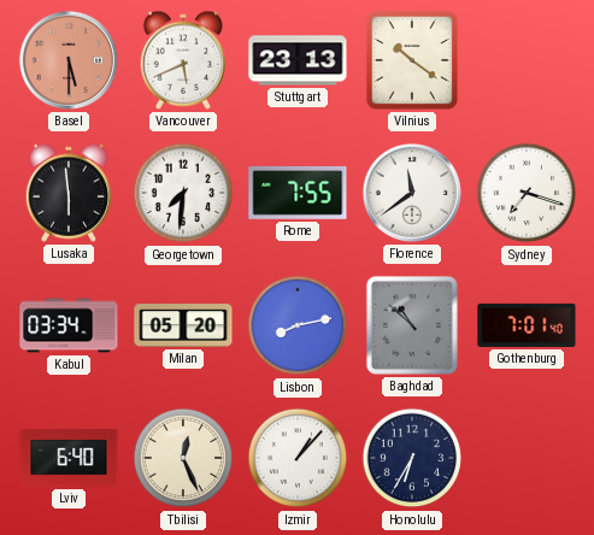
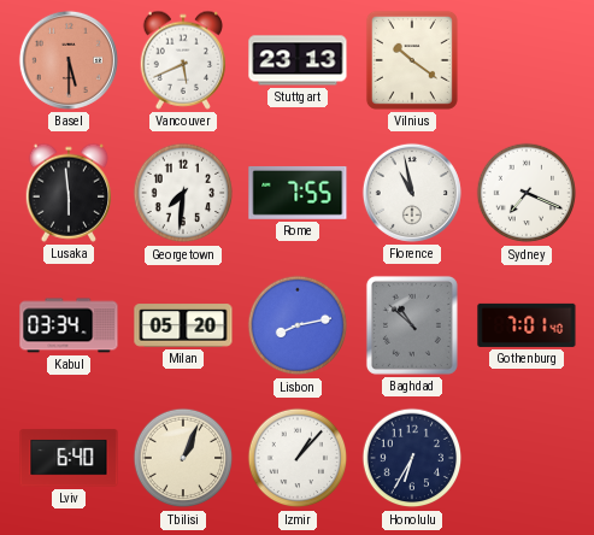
Florence: 11:39 -> 10:58 (412, 193)
Sydney: 7:18 -> 7:19 (527, 193)
Tbilisi: 12:26 -> 1:04 (183, 458)
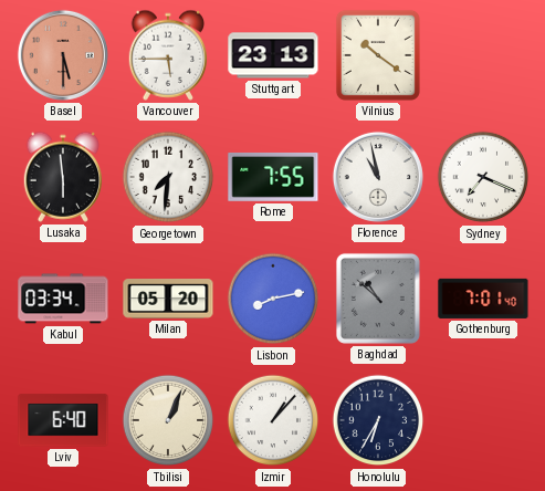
Vancouver: 5:41 -> 5:45 (167, 55)
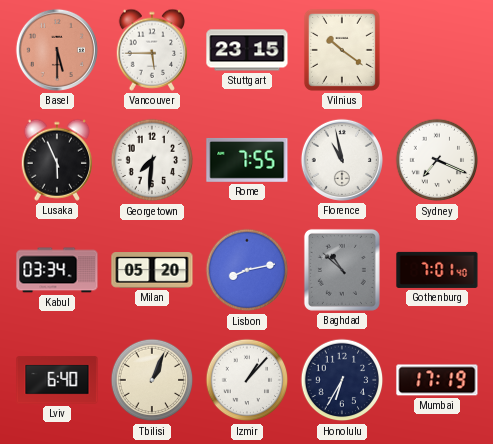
Stuttgart: 23:13 -> 23:15 (247, 50)
Lusaka: 5:59 -> 5:56 (56, 160)
Mumbai: none -> 17:19 (437, 380)
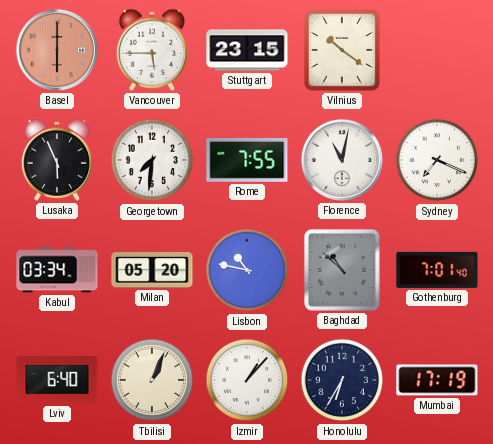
Basel: 5:30 -> 6:00 (57, 50)
Florence: 10:58 -> 11:02 (342, 160)
Lisbon: 8:13 -> 10:47 (247, 270)
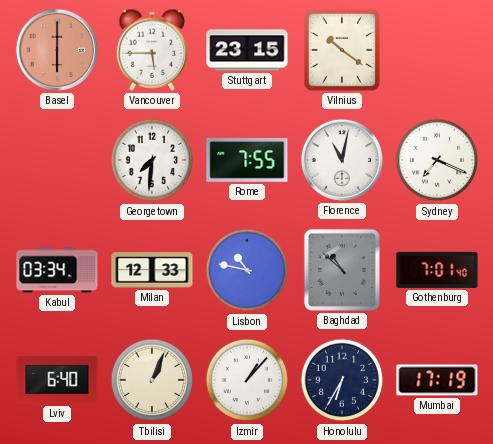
Lusaka: 5:56 -> none (56, 160)
Milan: 05:20 -> 12:33 (152, 270)
